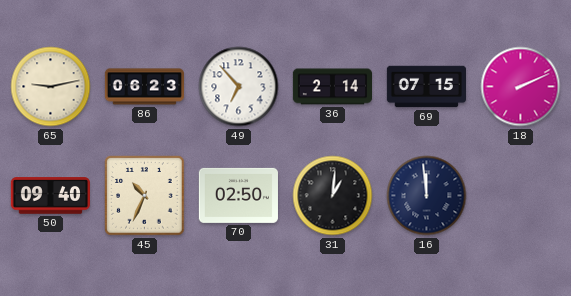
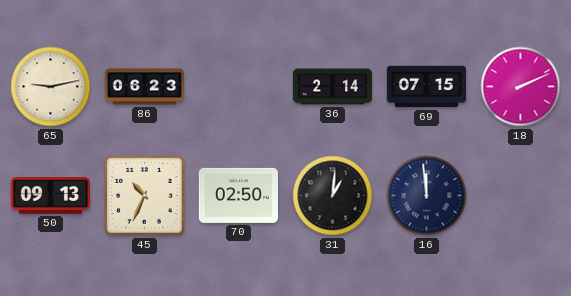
49: 6:53 -> none (239, 87)
50: 09:40 -> 09:13 (50, 196)
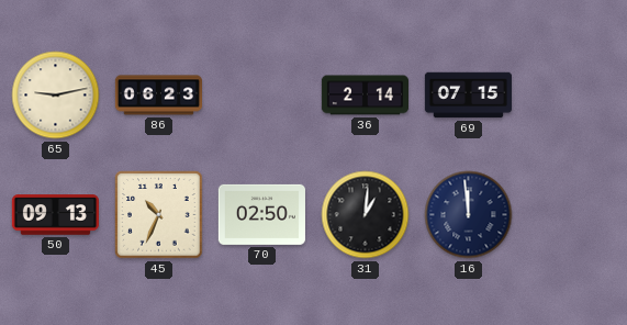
18: 2:11 -> none (521, 87)
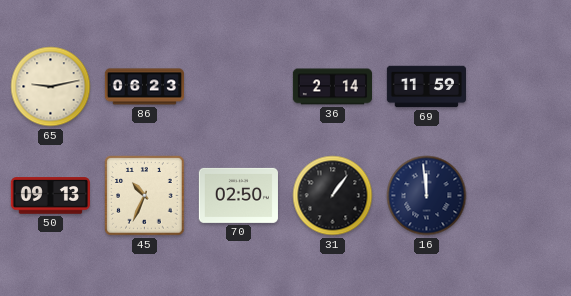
69: 07:15 -> 11:59 (426, 87)
31: 1:01 -> 1:06 (333, 196)
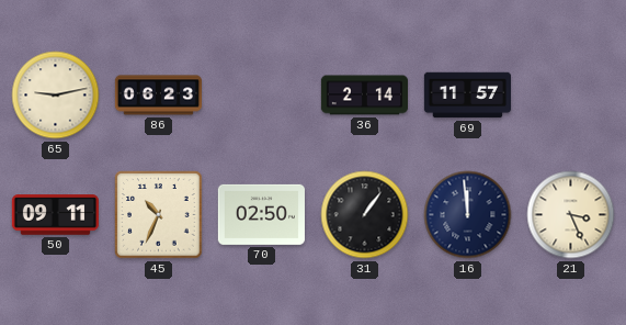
69: 11:59 -> 11:57 (467, 96)
50: 09:13 -> 09:11 (55, 215)
21: none -> 3:26 (571, 215)
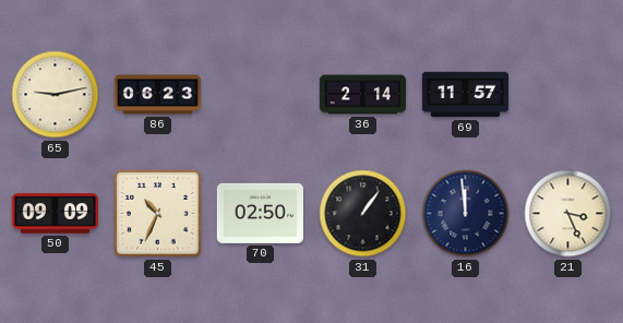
50: 09:11 -> 09:09 (55, 214)
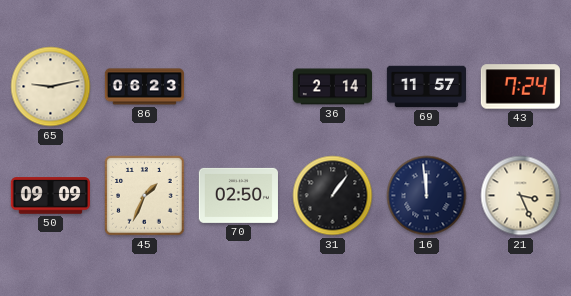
43: none -> 7:24 (520, 87)
45: 10:34 -> 1:34 (145, 196)
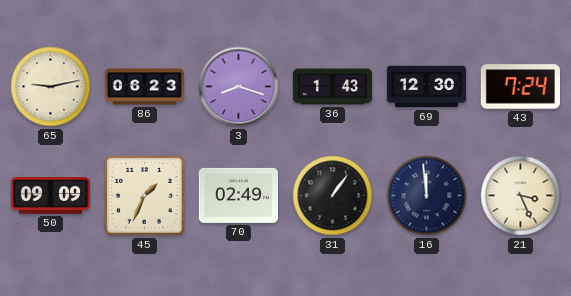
3: none -> 8:18 (239, 87)
36: 2:14 -> 1:43 (332, 87)
69: 11:57 -> 12:30 (426, 87)
70: 02:50 -> 02:49 (238, 195)
